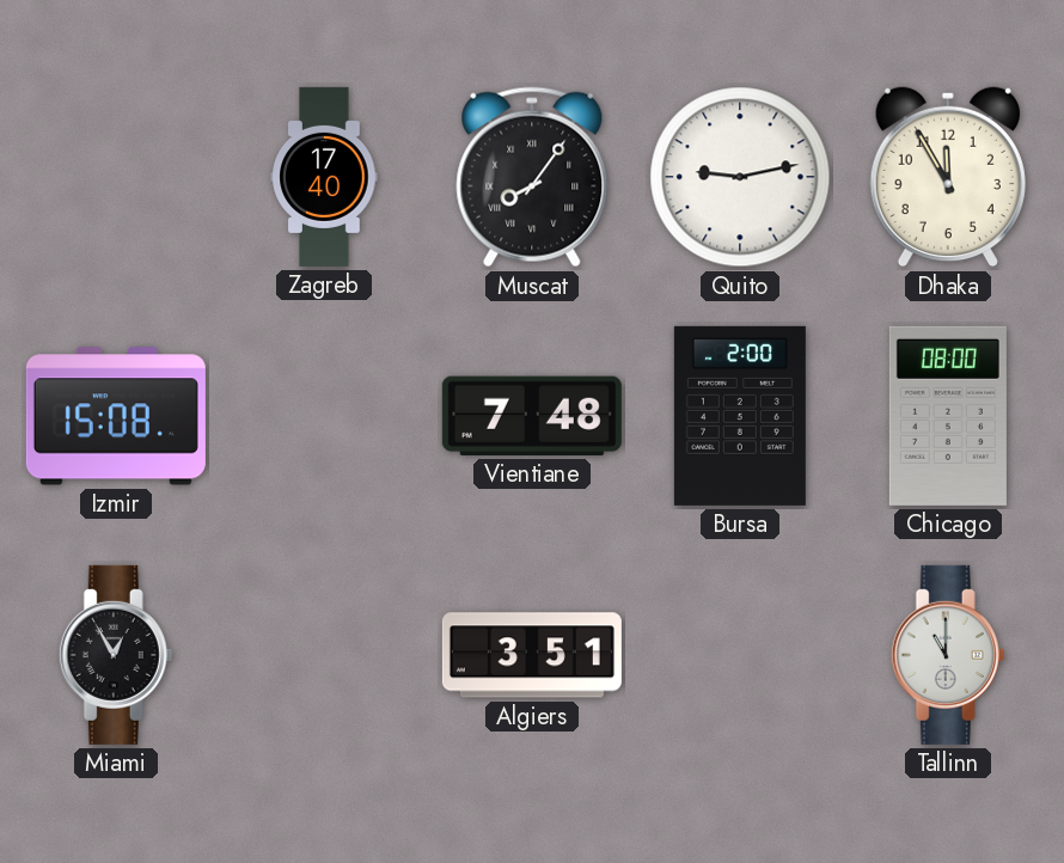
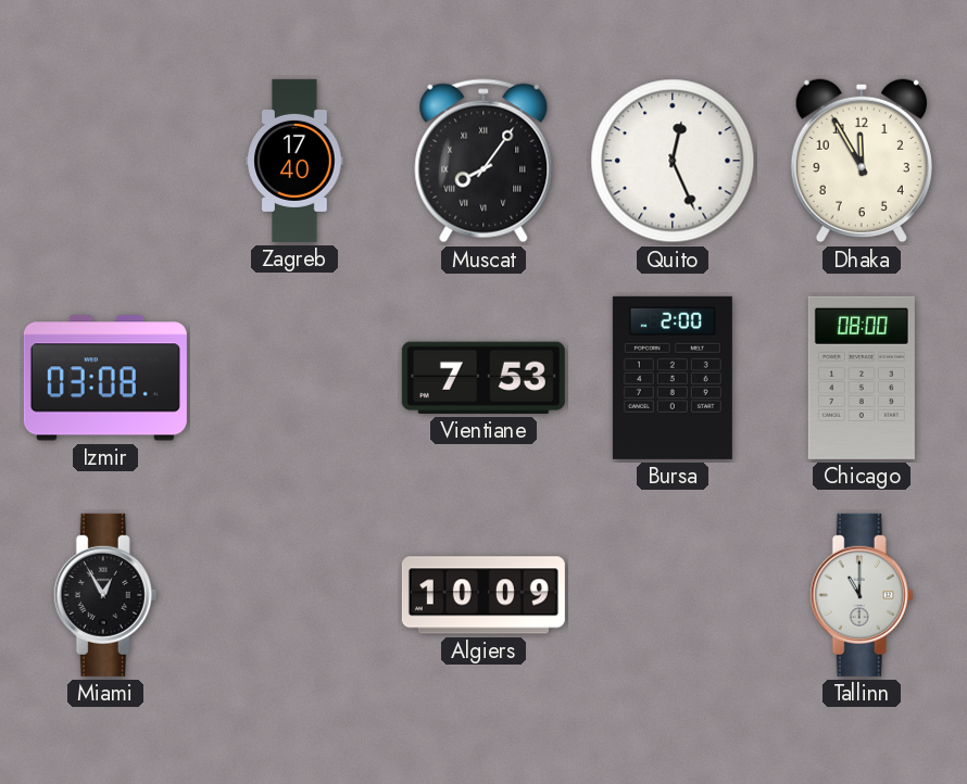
Quito: 9:13 -> 12:26 (673, 161)
Izmir: 15:08 -> 03:08 (105, 378)
Vientiane: 7:48 -> 7:53 (483, 378)
Algiers: 3:51 -> 10:09 (483, 595)
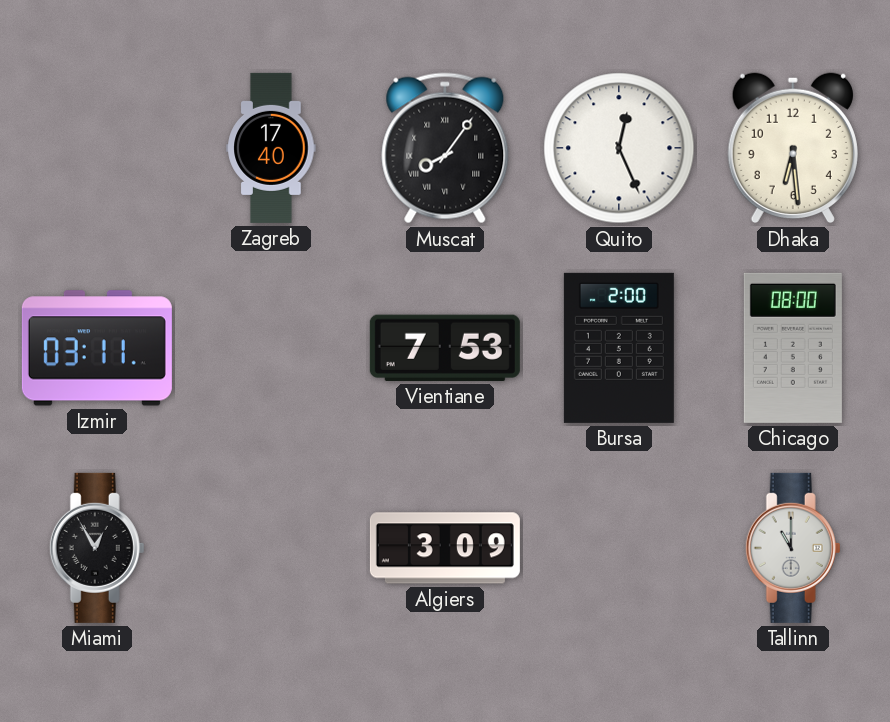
Dhaka: 11:55 -> 6:29 (793, 148)
Izmir: 03:08 -> 03:11 (97, 348)
Algiers: 10:09 -> 3:09 (445, 548)
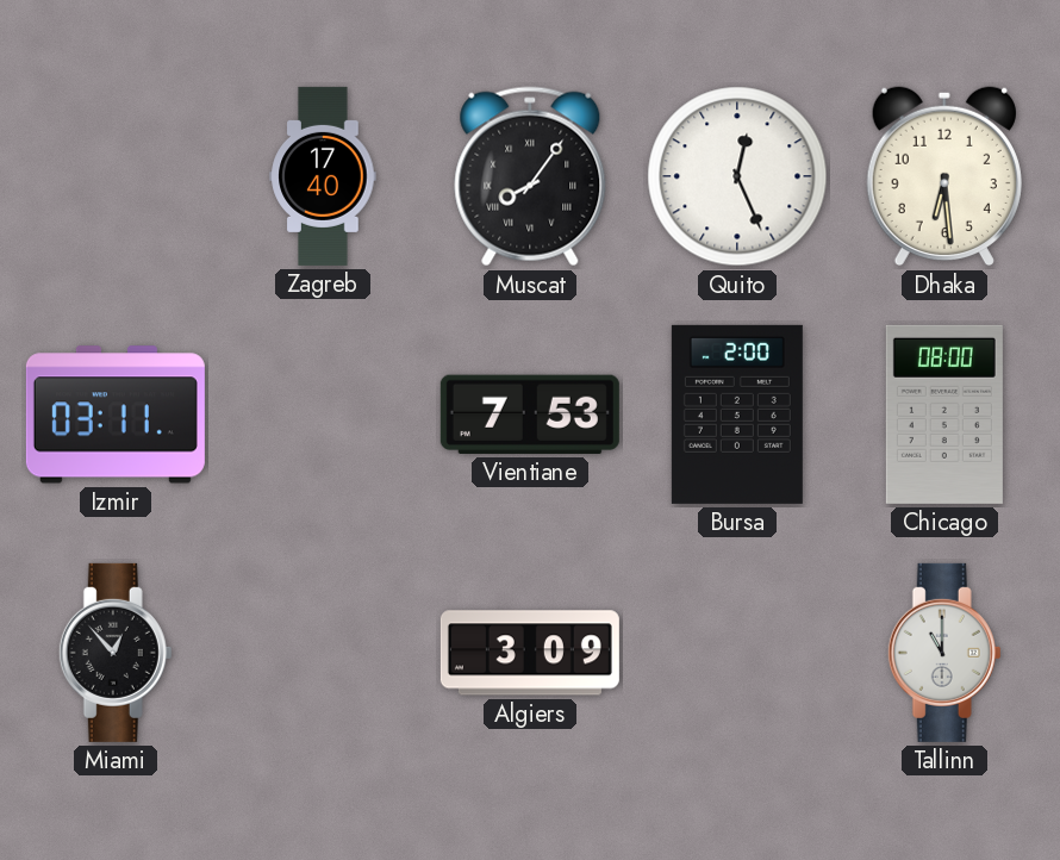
Miami: 12:55 -> 12:53 (116, 653)
